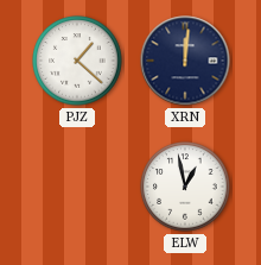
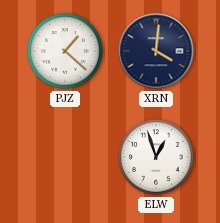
XRN: 12:01 -> 4:01 (156, 51)
ELW: 12:58 -> 12:57 (156, 157)
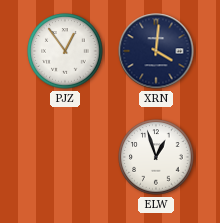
PJZ: 1:22 -> 12:54 (65, 51)
